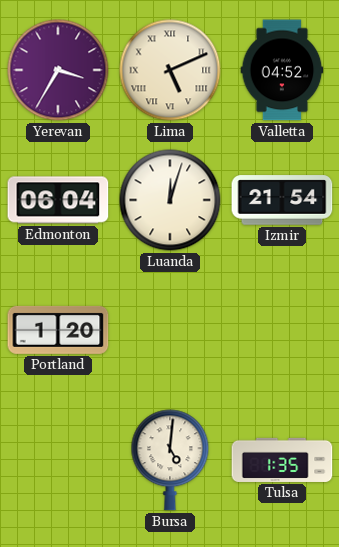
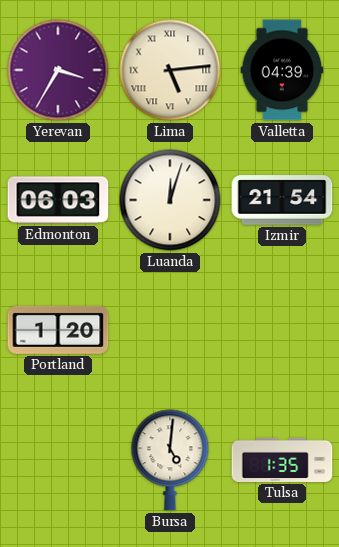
Lima: 5:11 -> 5:14 (170, 70)
Valletta: 04:52 -> 04:39 (282, 70)
Edmonton: 06:04 -> 06:03 (58, 200)
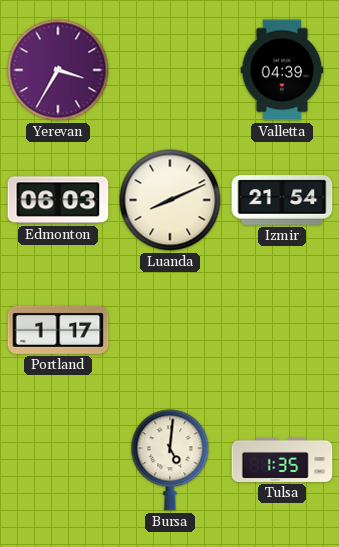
Lima: 5:14 -> none (170, 70)
Luanda: 12:03 -> 8:11 (170, 200)
Portland: 1:20 -> 1:17 (58, 330)
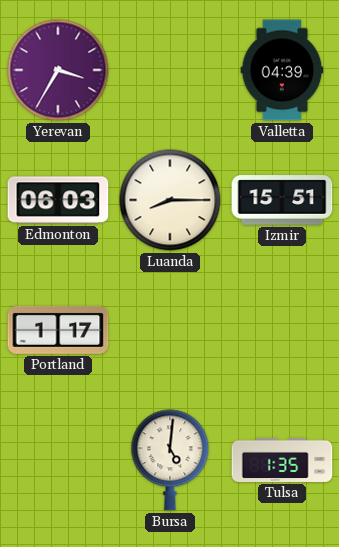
Luanda: 8:11 -> 8:15 (170, 200)
Izmir: 21:54 -> 15:51 (282, 200)
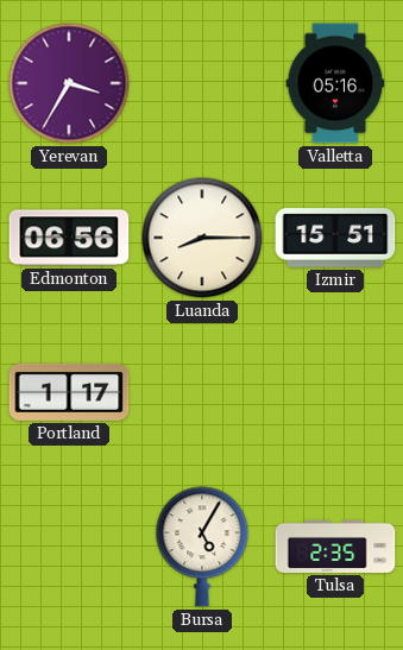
Valletta: 04:39 -> 05:16 (335, 83)
Edmonton: 06:03 -> 06:56 (69, 238)
Bursa: 5:01 -> 5:05 (202, 547)
Tulsa: 1:35 -> 2:35 (335, 547)
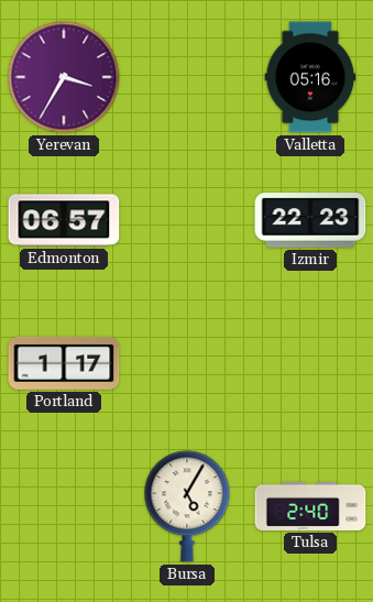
Edmonton: 06:56 -> 06:57 (64, 220)
Luanda: 8:15 -> none (202, 238)
Izmir: 15:51 -> 22:23 (310, 220)
Tulsa: 2:35 -> 2:40 (310, 506)
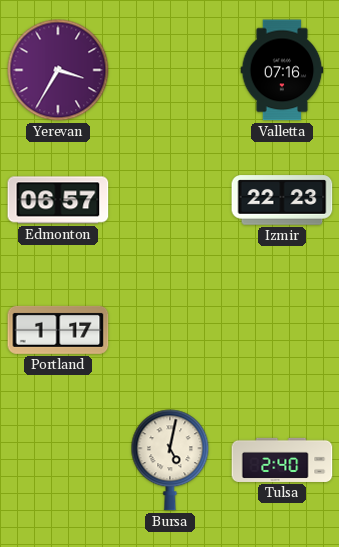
Valletta: 05:16 -> 07:16 (282, 70)
Bursa: 5:05 -> 5:02 (170, 460)
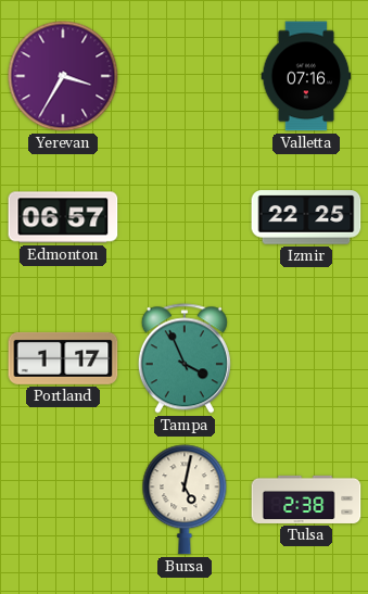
Izmir: 22:23 -> 22:25 (306, 217)
Tampa: none -> 3:56 (185, 358)
Tulsa: 2:40 -> 2:38 (306, 500)
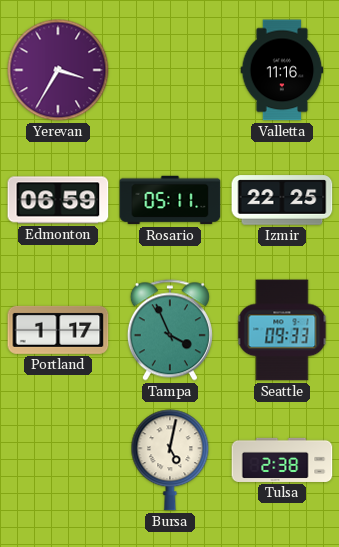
Valletta: 07:16 -> 11:16 (282, 70)
Edmonton: 06:57 -> 06:59 (58, 200)
Rosario: none -> 05:11 (170, 200)
Seattle: none -> 09:33 (282, 330)
